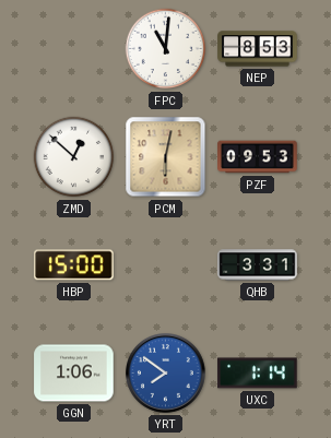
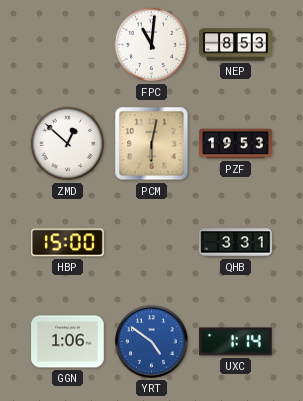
PZF: 09:53 -> 19:53 (236, 144)
YRT: 7:51 -> 4:51 (152, 342)
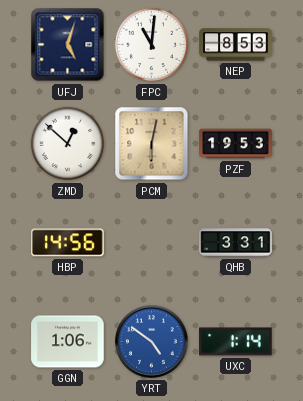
UFJ: none -> 5:03 (68, 45)
HBP: 15:00 -> 14:56 (68, 243)
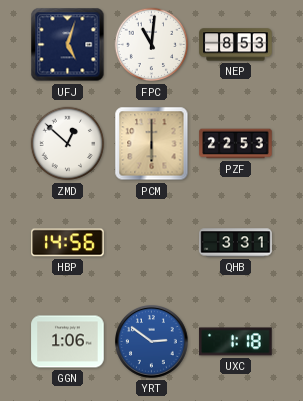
PCM: 6:02 -> 6:00 (152, 144)
PZF: 19:53 -> 22:53 (236, 144)
YRT: 4:51 -> 2:51 (152, 342)
UXC: 1:14 -> 1:18 (236, 342)
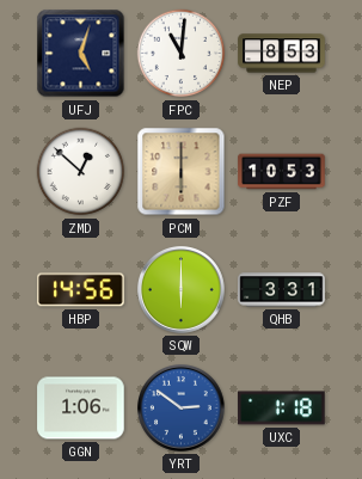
PZF: 22:53 -> 10:53 (282, 172)
SQW: none -> 6:00 (182, 290)
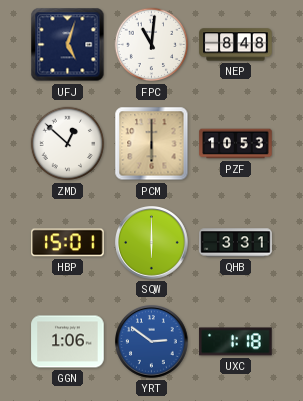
NEP: 8:53 -> 8:48 (236, 45)
HBP: 14:56 -> 15:01 (68, 243)
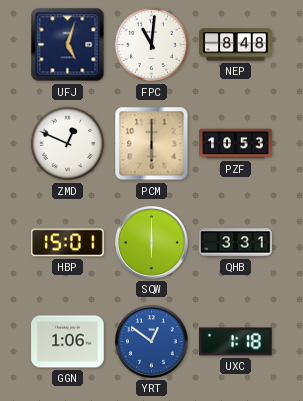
ZMD: 12:52 -> 12:49 (68, 144)
YRT: 2:51 -> 12:51 (152, 342)
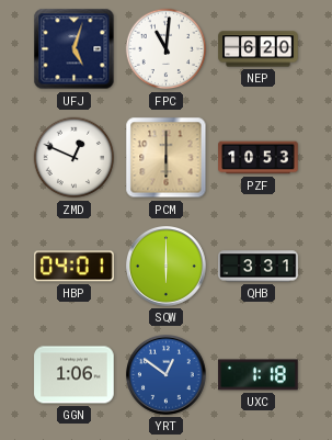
NEP: 8:48 -> 6:20 (259, 49)
HBP: 15:01 -> 04:01 (75, 267)
